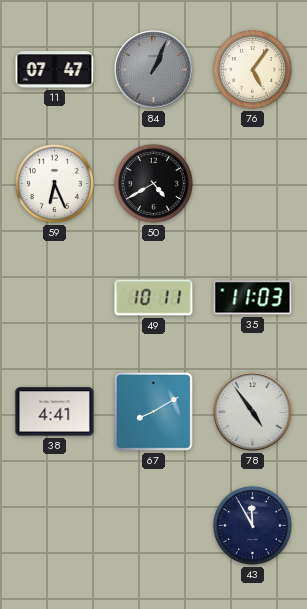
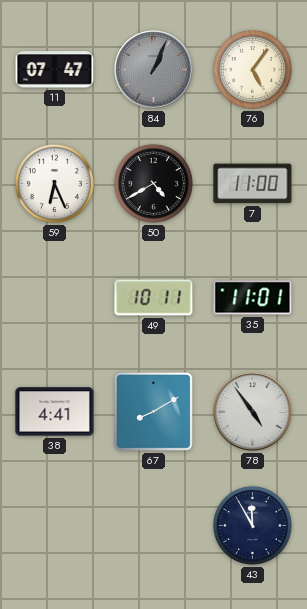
7: none -> 11:00 (253, 184)
35: 11:03 -> 11:01 (253, 298)
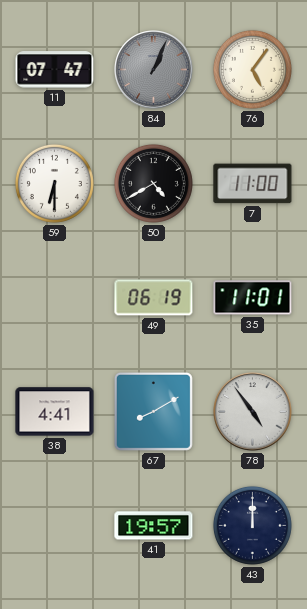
59: 6:26 -> 6:30 (54, 183)
49: 10:11 -> 06:19 (154, 298)
41: none -> 19:57 (154, 526)
43: 11:55 -> 12:00 (252, 525)
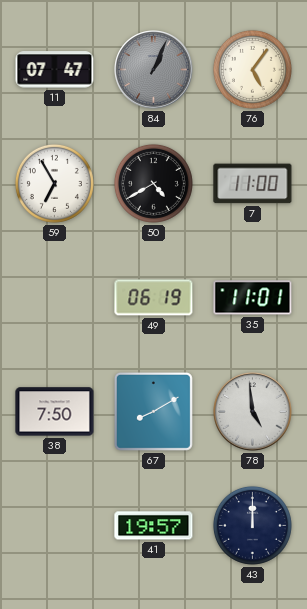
59: 6:30 -> 6:55 (54, 183)
38: 4:41 -> 7:50 (55, 412)
78: 4:54 -> 4:59 (253, 412)
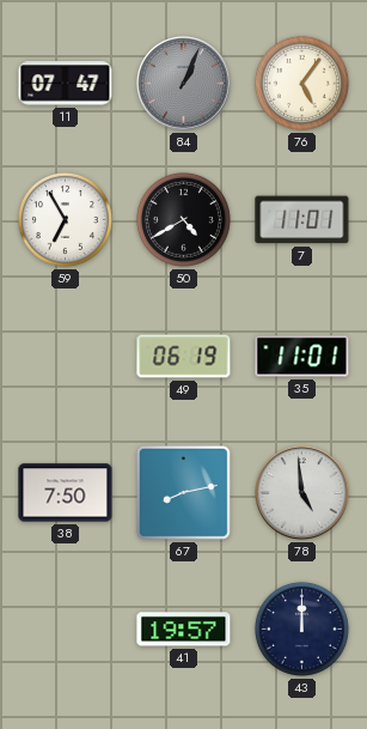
7: 11:00 -> 11:01 (302, 220)
67: 8:10 -> 8:13 (183, 492)
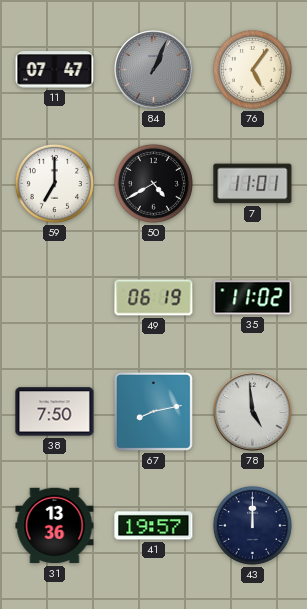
59: 6:55 -> 7:00 (54, 183)
35: 11:01 -> 11:02 (253, 298)
31: none -> 13:36 (55, 526)
